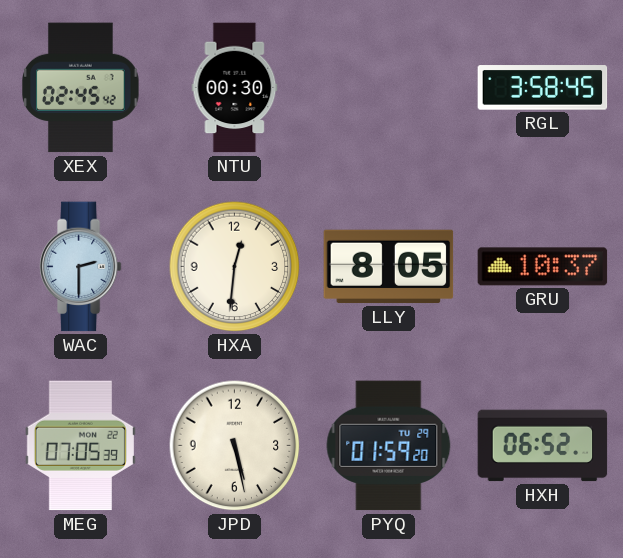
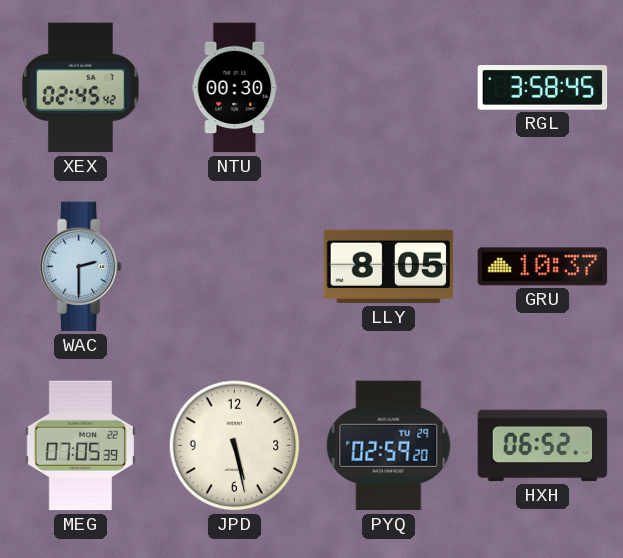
HXA: 12:31 -> none (235, 267)
PYQ: 01:59 -> 02:59 (389, 446)
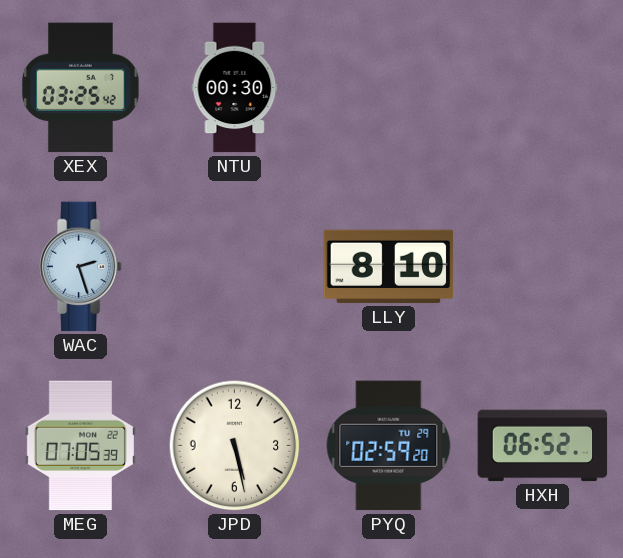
XEX: 02:45 -> 03:25 (81, 88)
RGL: 3:58 -> none (543, 88)
WAC: 2:30 -> 2:27 (80, 267)
LLY: 8:05 -> 8:10 (389, 267)
GRU: 10:37 -> none (543, 267)
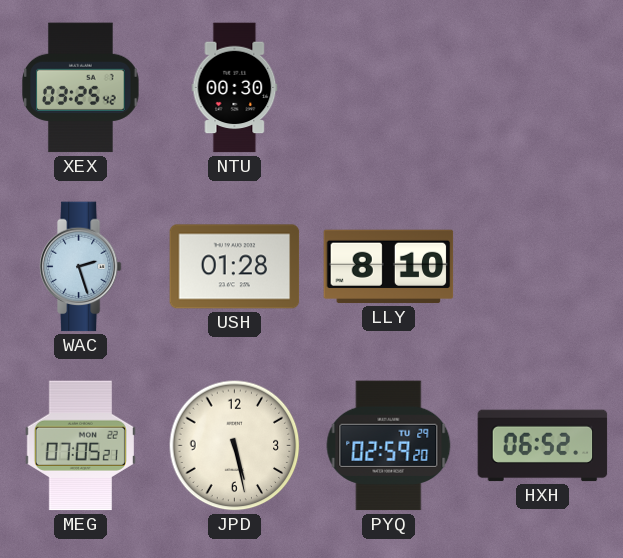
USH: none -> 01:28 (235, 267)
MEG: 07:05:39 -> 07:05:21 (80, 446)
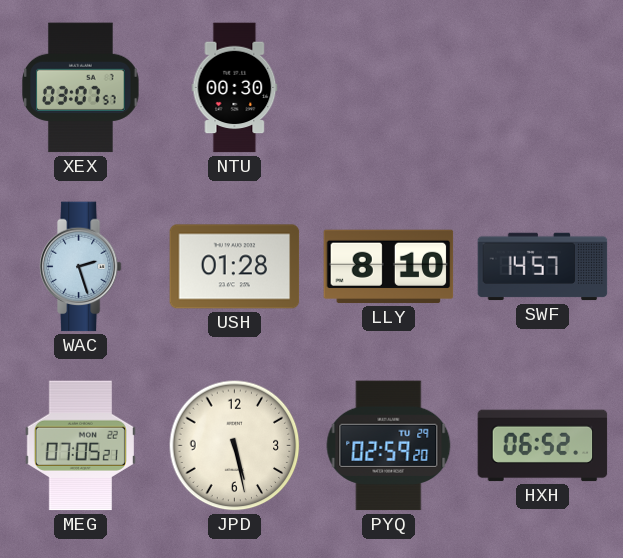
XEX: 03:25 -> 03:07 (81, 88)
SWF: none -> 14:57 (543, 267)
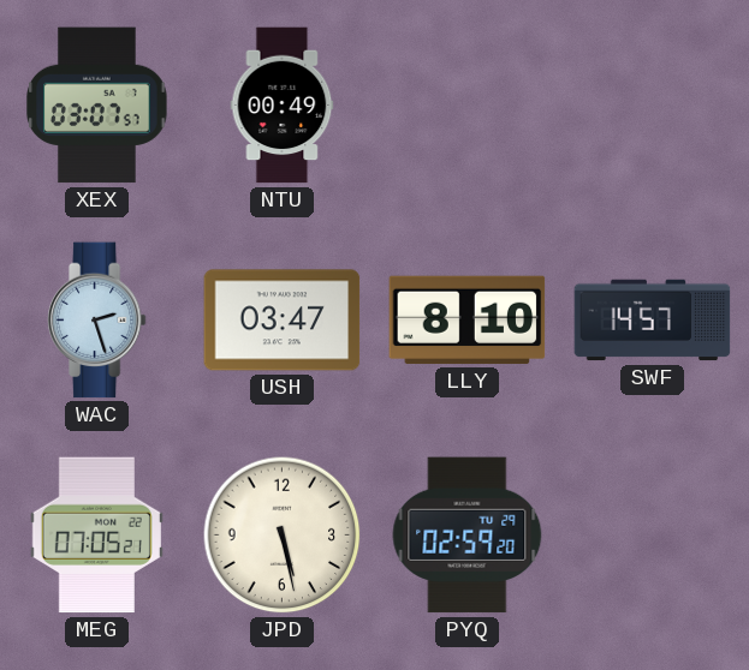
NTU: 00:30 -> 00:49 (283, 106)
USH: 01:28 -> 03:47 (283, 321)
HXH: 06:52 -> none (543, 446)
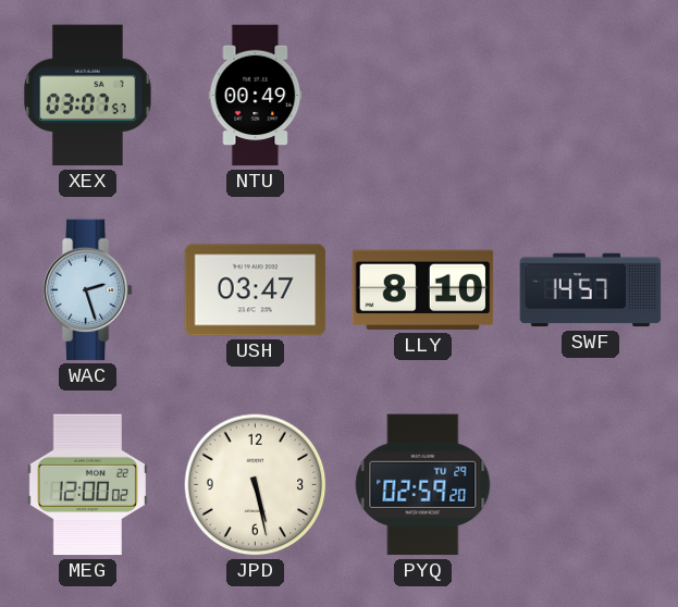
MEG: 07:05 -> 12:00 (87, 485)
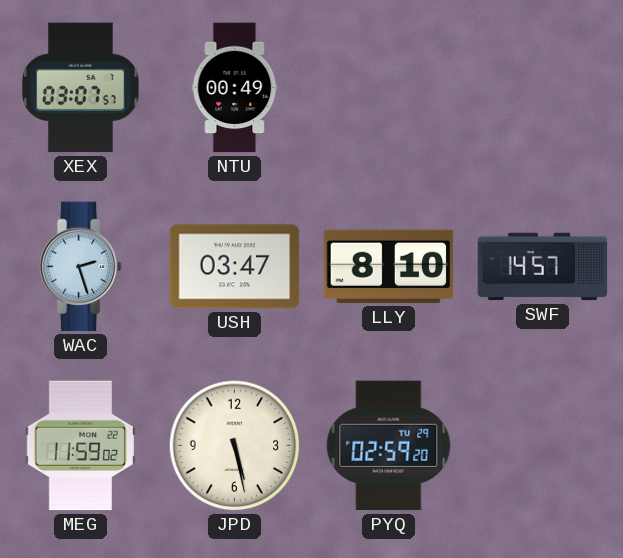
MEG: 12:00 -> 11:59 (80, 446)
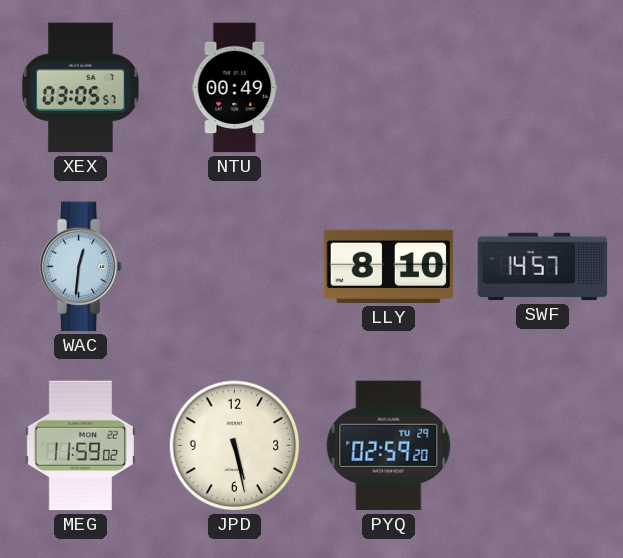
XEX: 03:07 -> 03:05 (81, 88)
WAC: 2:27 -> 12:31 (80, 267)
USH: 03:47 -> none (235, 267)
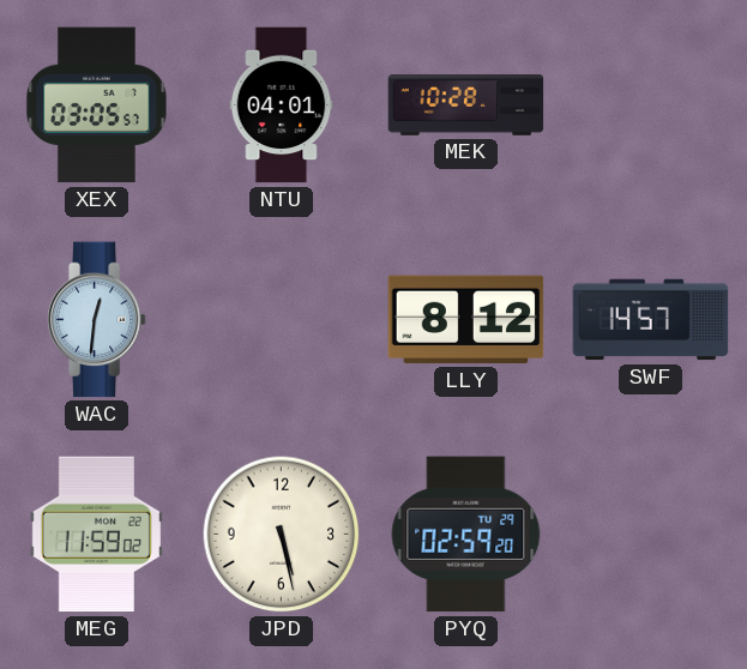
NTU: 00:49 -> 04:01 (282, 106)
MEK: none -> 10:28 (466, 106)
LLY: 8:10 -> 8:12 (466, 320)
